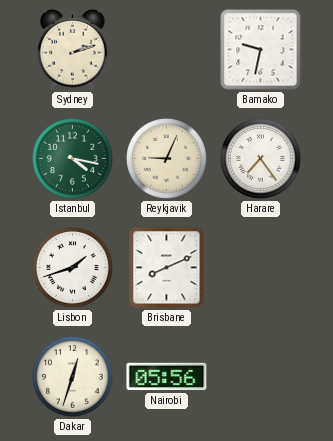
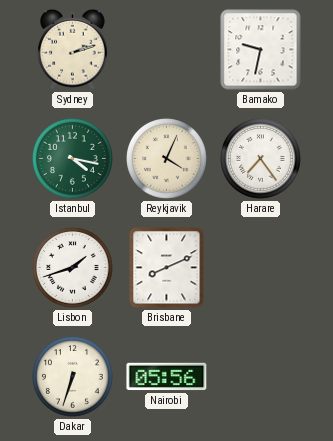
Reykjavik: 9:04 -> 4:04 (167, 159)
Dakar: 12:33 -> 6:33 (73, 377)
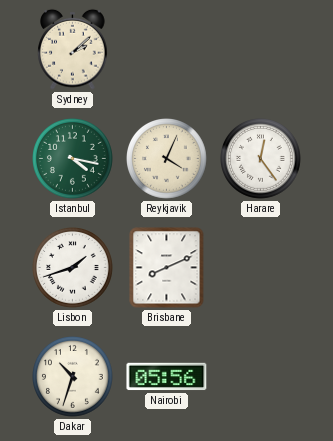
Sydney: 2:12 -> 2:08 (73, 49)
Bamako: 9:32 -> none (261, 50)
Harare: 7:24 -> 12:24 (261, 159)
Dakar: 6:33 -> 10:33 (73, 377)
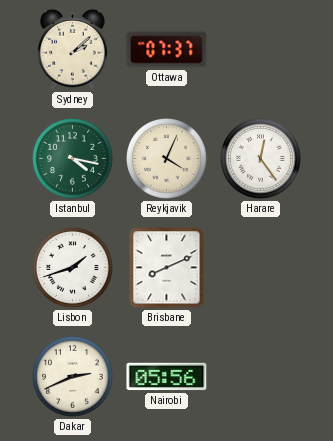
Ottawa: none -> 07:37 (167, 50)
Dakar: 10:33 -> 2:41 (73, 377)
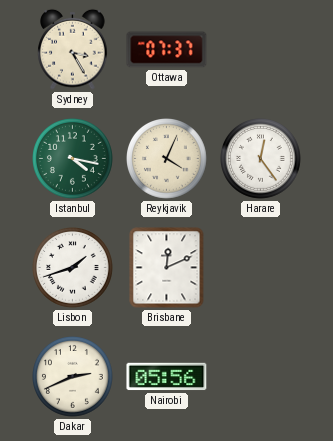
Sydney: 2:08 -> 3:25 (73, 49)
Brisbane: 8:11 -> 12:11 (167, 268)
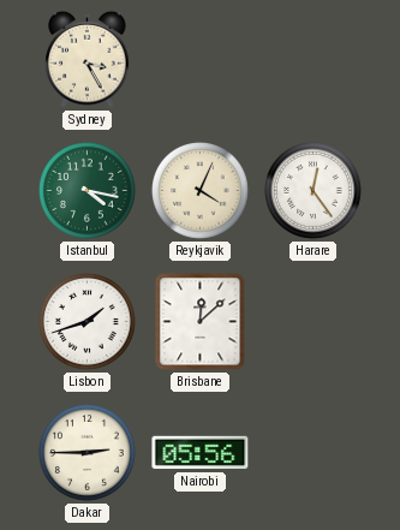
Ottawa: 07:37 -> none (167, 50)
Brisbane: 12:11 -> 12:08 (201, 322)
Dakar: 2:41 -> 2:45 (88, 453)
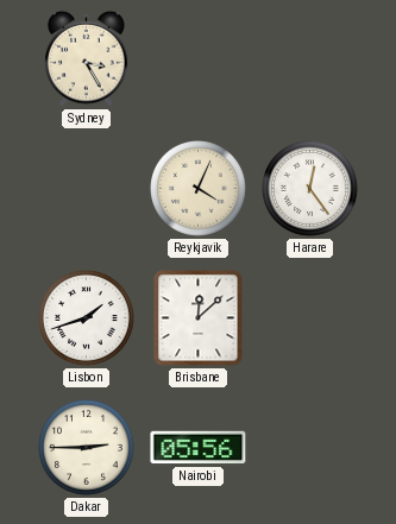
Istanbul: 4:17 -> none (88, 191)
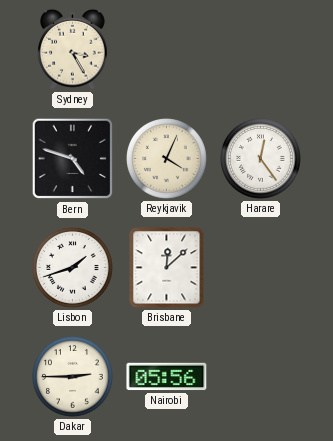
Bern: none -> 4:48 (73, 159)
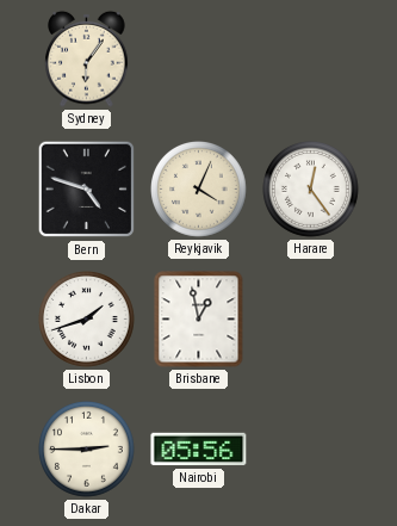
Sydney: 3:25 -> 6:06 (87, 58)
Brisbane: 12:08 -> 12:58 (199, 320)
